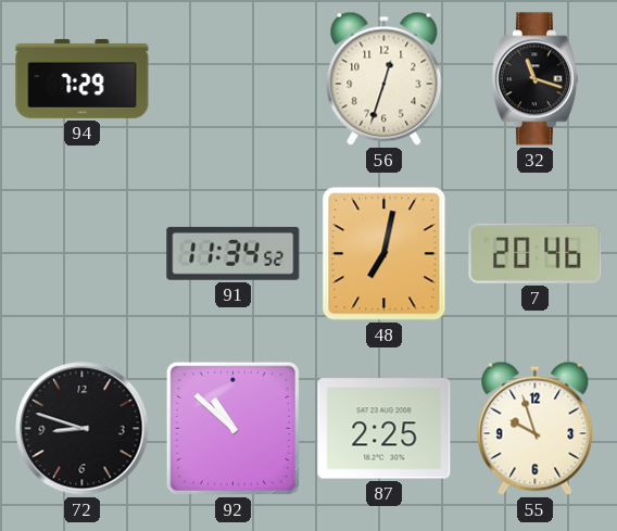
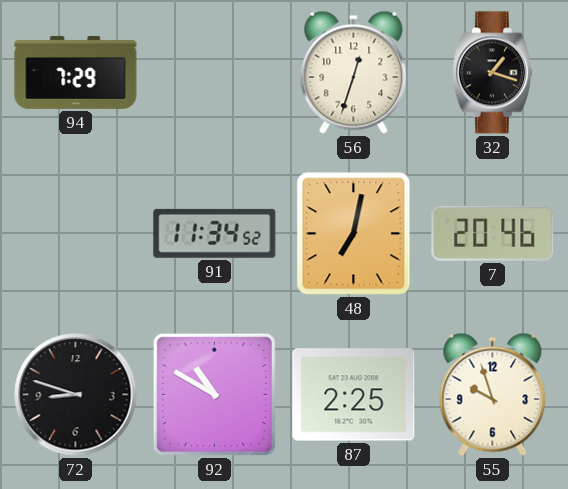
32: 11:18 -> 1:18 (492, 73)
92: 10:52 -> 10:50 (214, 394)
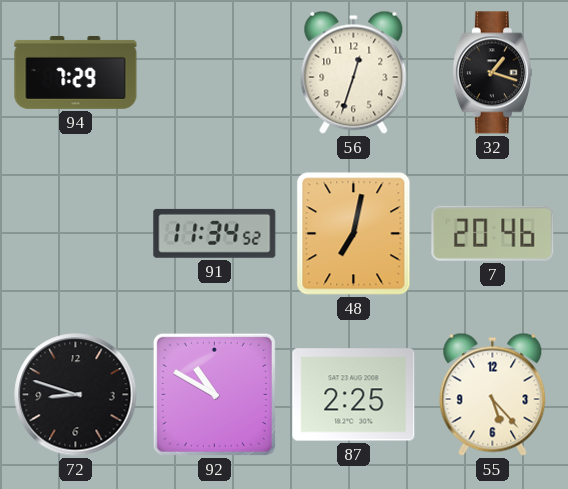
55: 9:57 -> 5:23 (493, 394)
